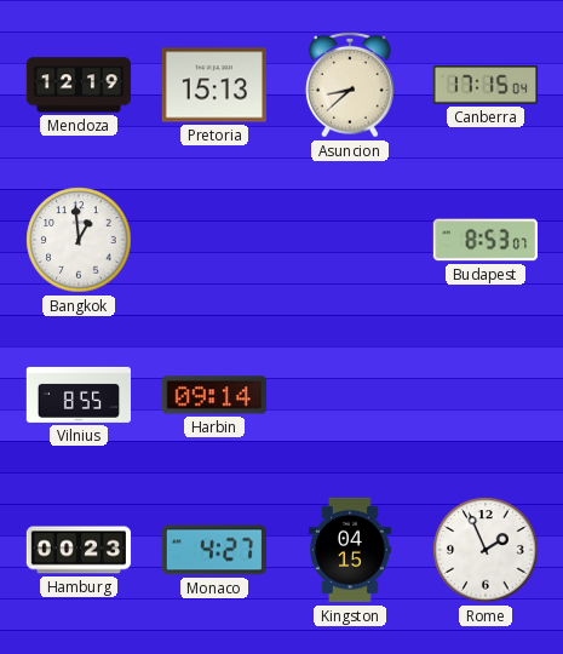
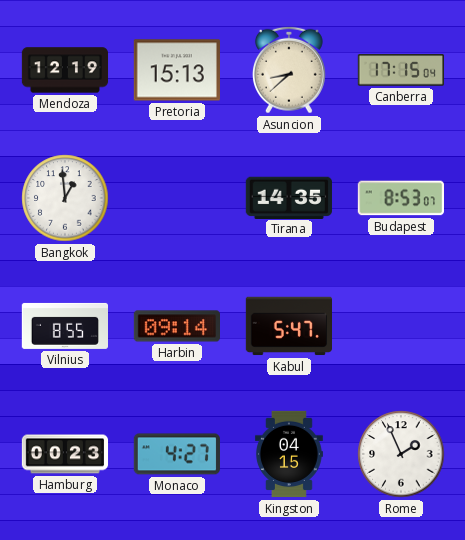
Tirana: none -> 14:35 (289, 197)
Kabul: none -> 5:47 (288, 326)
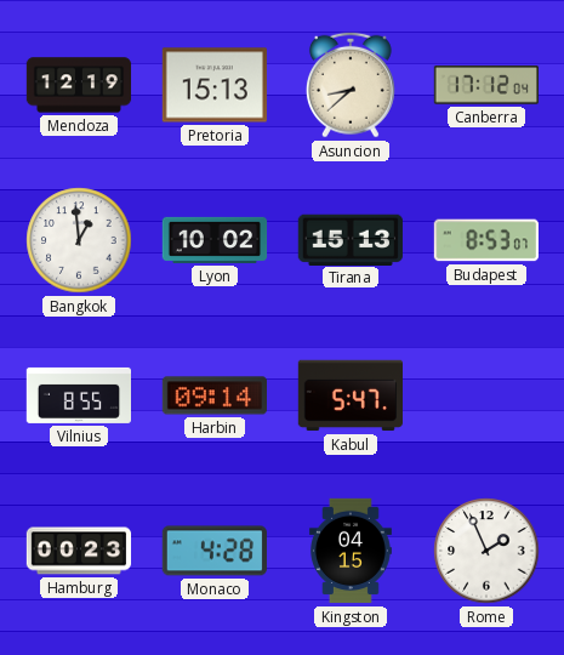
Canberra: 17:15 -> 17:12 (485, 85)
Lyon: none -> 10:02 (215, 240)
Tirana: 14:35 -> 15:13 (351, 239)
Monaco: 4:27 -> 4:28 (215, 551)
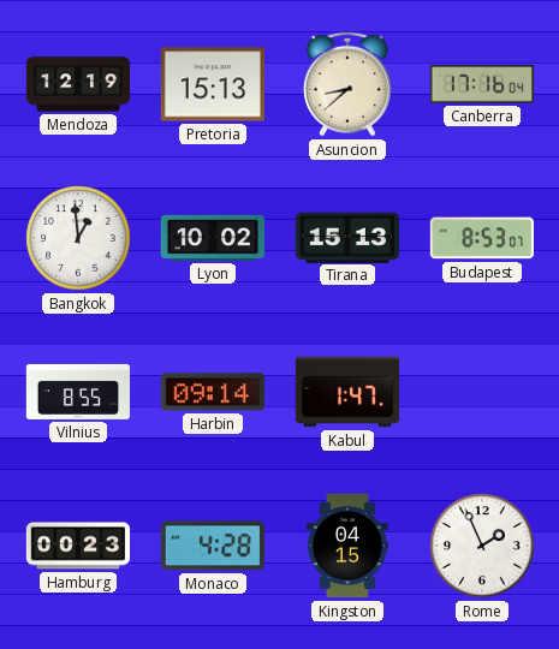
Canberra: 17:12 -> 17:16 (481, 84)
Kabul: 5:47 -> 1:47 (346, 392)
